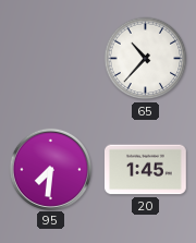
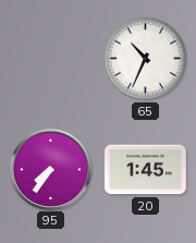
65: 10:37 -> 10:34 (146, 59)
95: 7:31 -> 7:36 (50, 169)
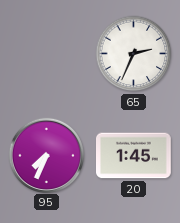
65: 10:34 -> 2:34 (134, 54)
95: 7:36 -> 7:34 (46, 155)
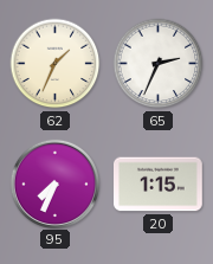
62: none -> 1:34 (56, 64)
20: 1:45 -> 1:15 (159, 185)
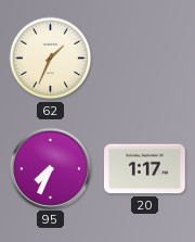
65: 2:34 -> none (159, 64)
20: 1:15 -> 1:17 (145, 169)
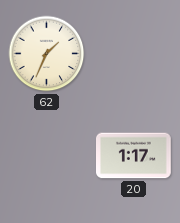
95: 7:34 -> none (50, 168)
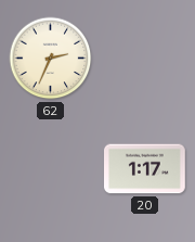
62: 1:34 -> 2:34 (51, 59)
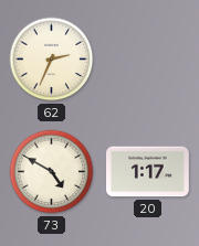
73: none -> 4:50 (52, 172)
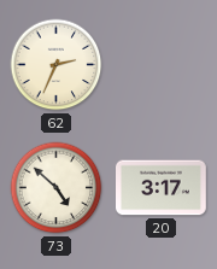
73: 4:50 -> 4:52 (57, 188)
20: 1:17 -> 3:17 (162, 188)
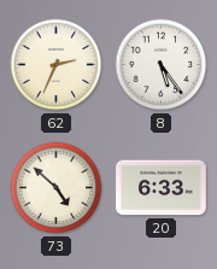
8: none -> 5:24 (162, 65)
20: 3:17 -> 6:33 (162, 188)
